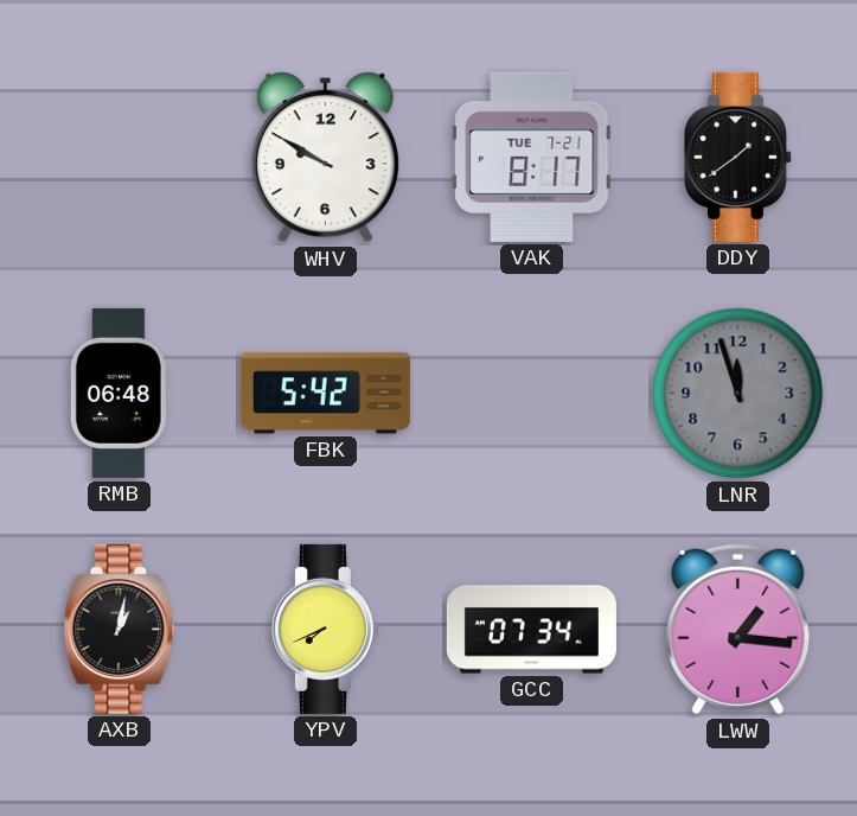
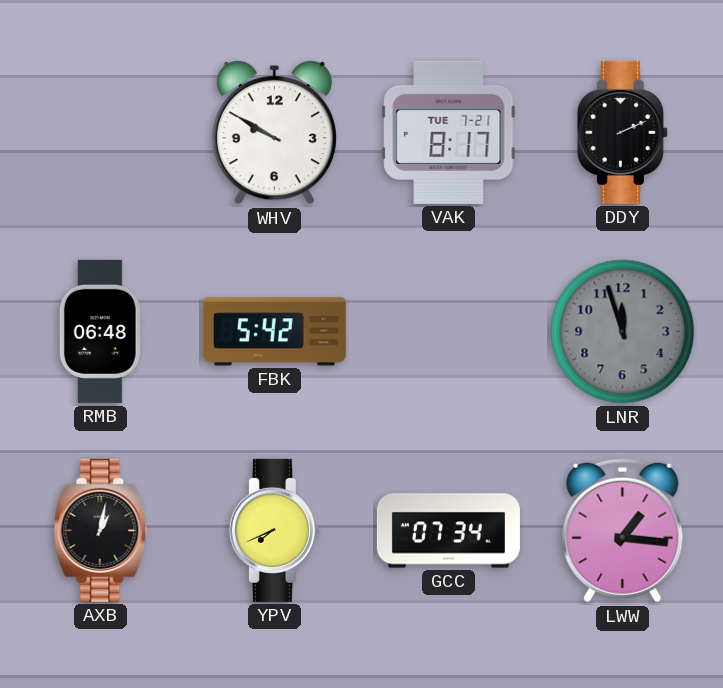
DDY: 1:39 -> 2:11 (622, 132)
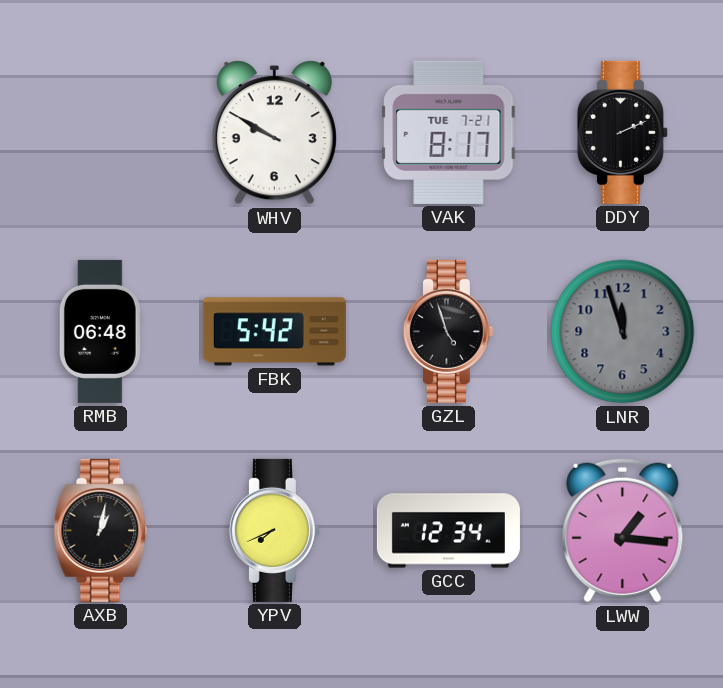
GZL: none -> 4:57 (448, 331)
GCC: 07:34 -> 12:34 (448, 531)
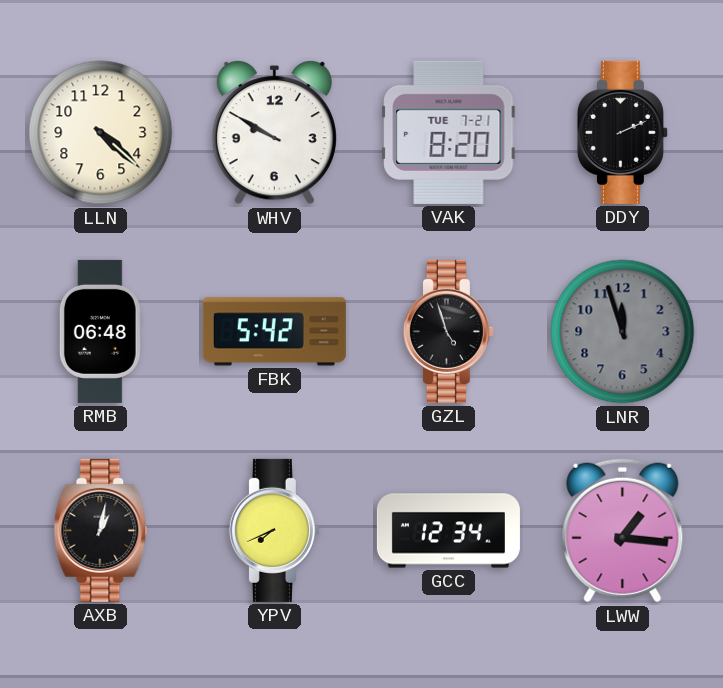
LLN: none -> 4:22 (101, 133)
VAK: 8:17 -> 8:20 (449, 132)
